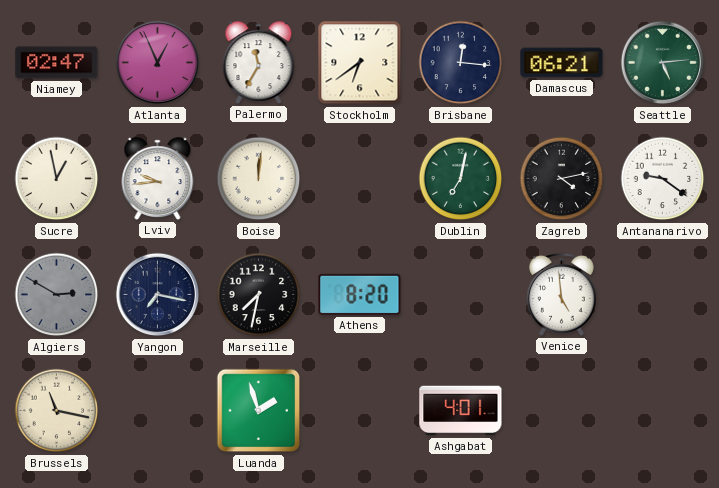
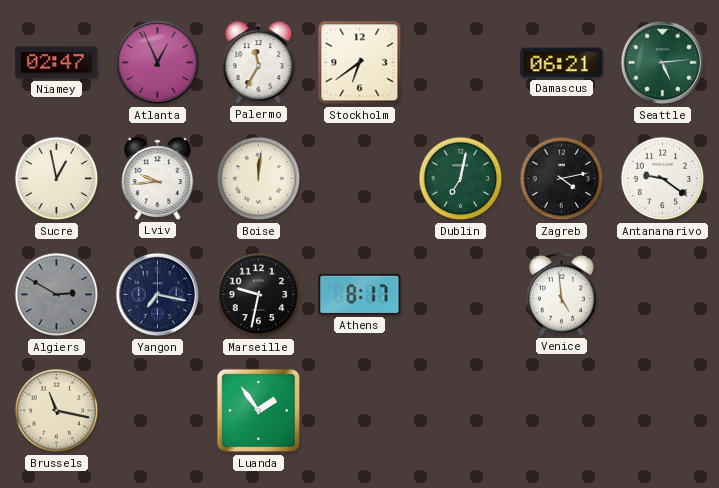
Brisbane: 12:16 -> none (461, 63)
Marseille: 7:32 -> 9:32 (259, 295)
Athens: 8:20 -> 8:17 (360, 294)
Luanda: 1:57 -> 1:54 (259, 411)
Ashgabat: 4:01 -> none (461, 411)
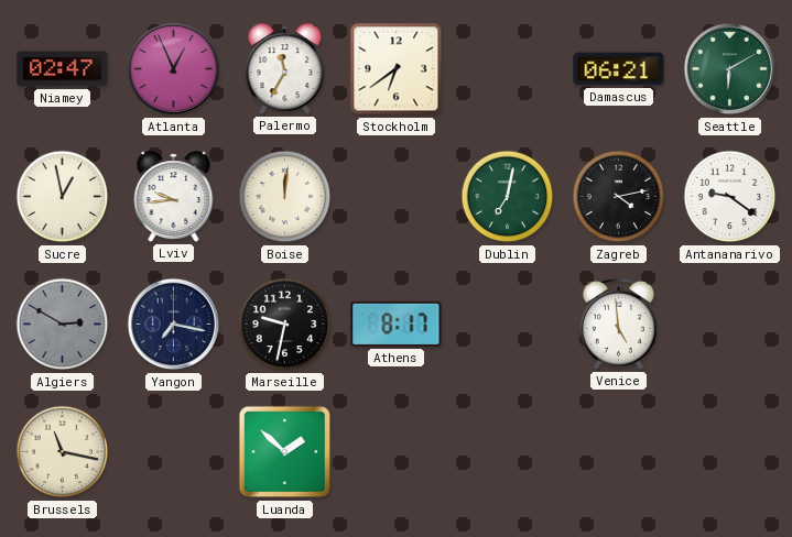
Seattle: 5:14 -> 6:10 (730, 69)
Luanda: 1:54 -> 1:52 (285, 452)
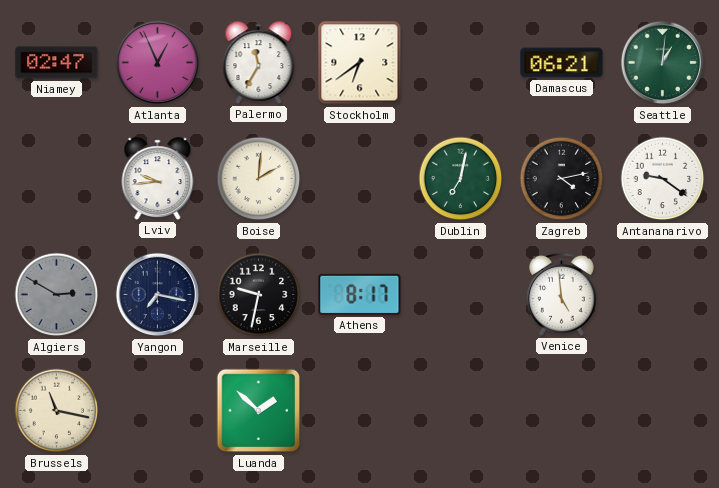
Seattle: 6:10 -> 1:01 (663, 63)
Sucre: 12:58 -> none (63, 197)
Boise: 12:01 -> 2:01 (259, 179)
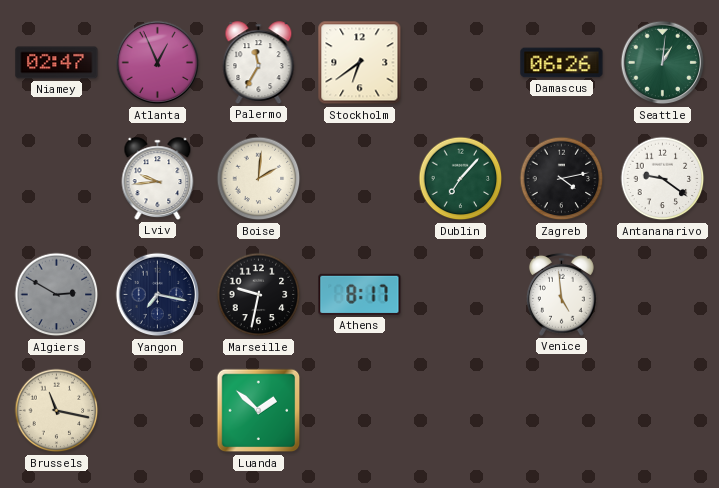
Damascus: 06:21 -> 06:26 (562, 63)
Dublin: 7:02 -> 7:07 (461, 179)
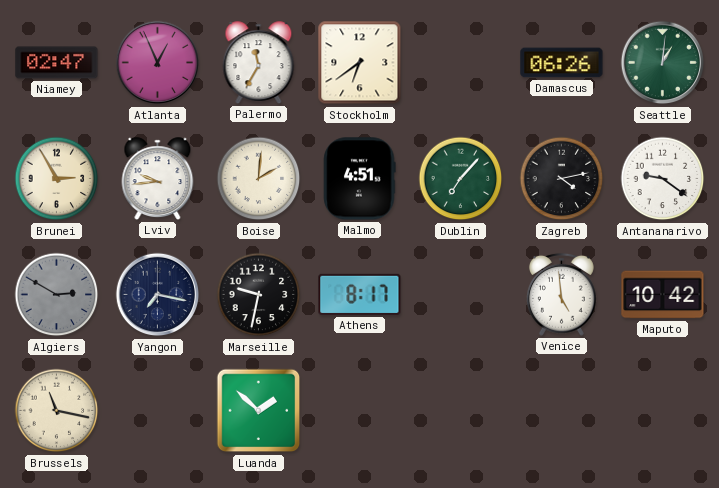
Brunei: none -> 2:55 (57, 179)
Malmo: none -> 4:51 (360, 179)
Maputo: none -> 10:42 (663, 295)
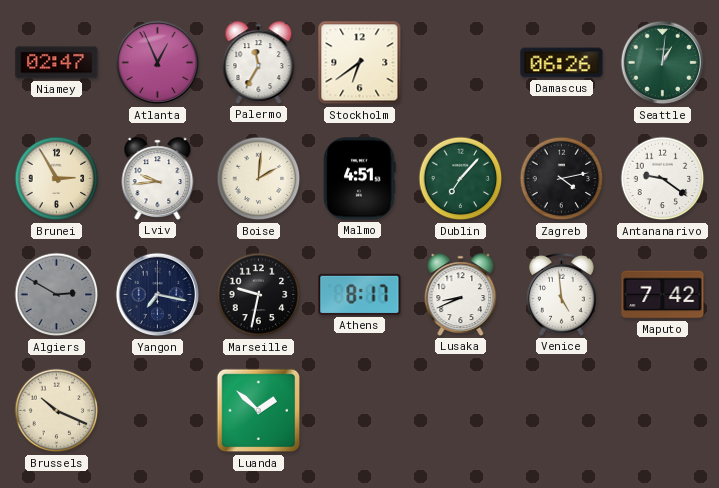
Lusaka: none -> 8:41 (461, 295)
Maputo: 10:42 -> 7:42 (663, 295)
Brussels: 11:17 -> 10:19 (57, 411)
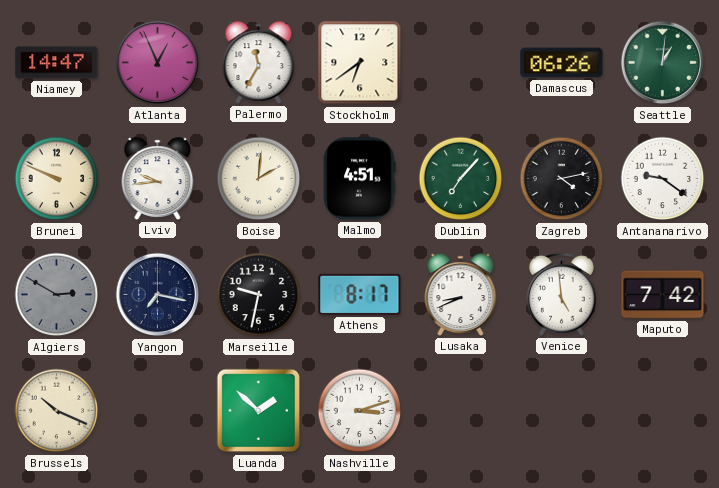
Niamey: 02:47 -> 14:47 (57, 63)
Brunei: 2:55 -> 9:49 (57, 179)
Nashville: none -> 3:12 (360, 411)
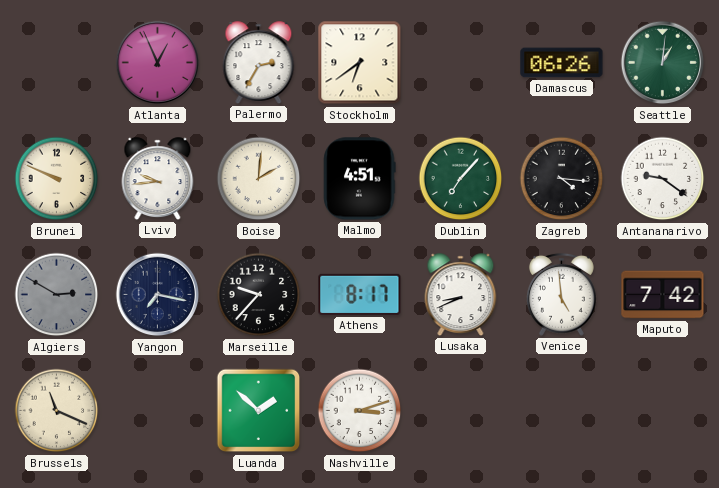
Niamey: 14:47 -> none (57, 63)
Palermo: 11:35 -> 2:35 (259, 63)
Zagreb: 4:13 -> 4:16 (562, 179)
Marseille: 9:32 -> 9:37 (259, 295)
Brussels: 10:19 -> 11:19 (57, 411)
